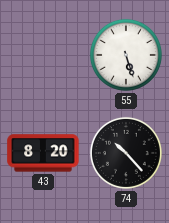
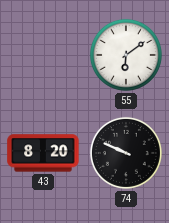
55: 5:27 -> 6:09 (126, 55)
74: 10:23 -> 9:49 (126, 153)
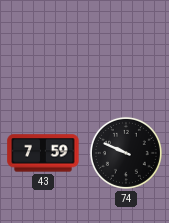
55: 6:09 -> none (126, 55)
43: 8:20 -> 7:59 (43, 153)
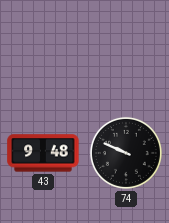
43: 7:59 -> 9:48 (43, 153)
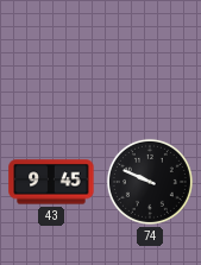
43: 9:48 -> 9:45 (51, 182)
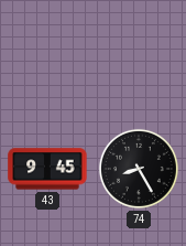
74: 9:49 -> 8:25 (139, 169)
